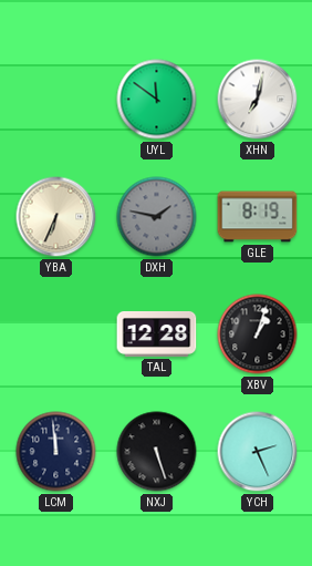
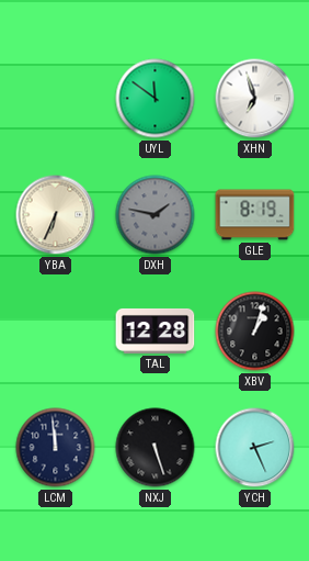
XHN: 7:02 -> 6:57 (255, 99)
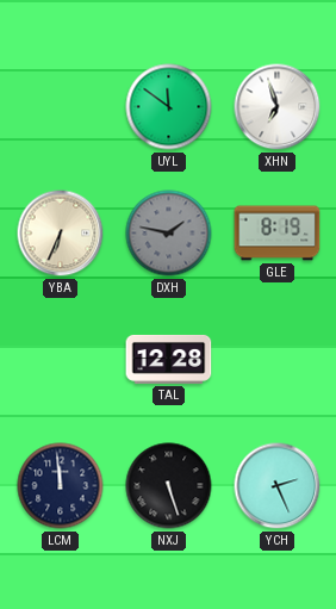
XBV: 1:03 -> none (255, 332)
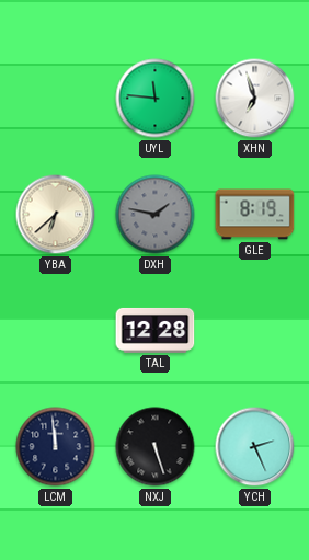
UYL: 11:51 -> 11:46 (156, 99)
YBA: 6:34 -> 6:38 (56, 215)
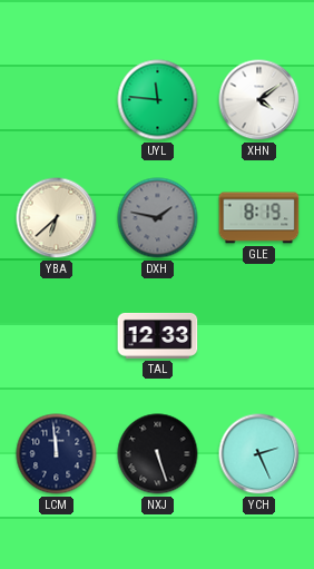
XHN: 6:57 -> 4:09 (259, 100)
TAL: 12:28 -> 12:33 (158, 335)
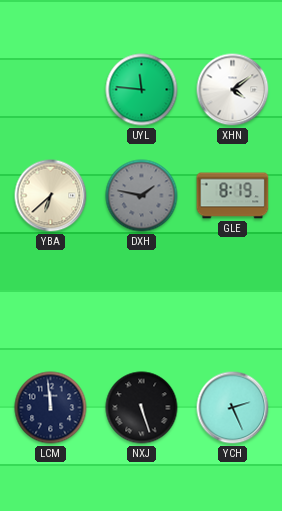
TAL: 12:33 -> none (158, 335)
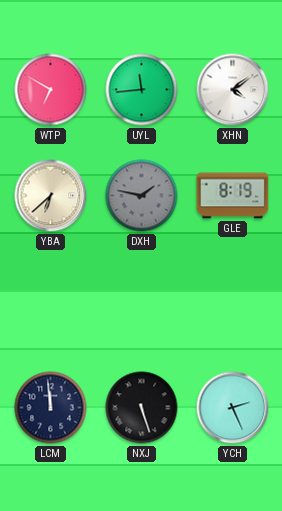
WTP: none -> 6:50 (51, 90)
UYL: 11:46 -> 11:44 (142, 90)
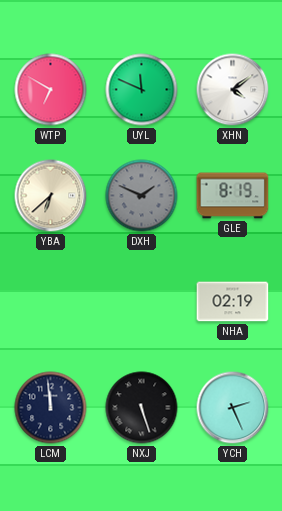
UYL: 11:44 -> 11:49 (142, 90)
DXH: 1:47 -> 1:49 (142, 196)
NHA: none -> 02:19 (233, 302)
